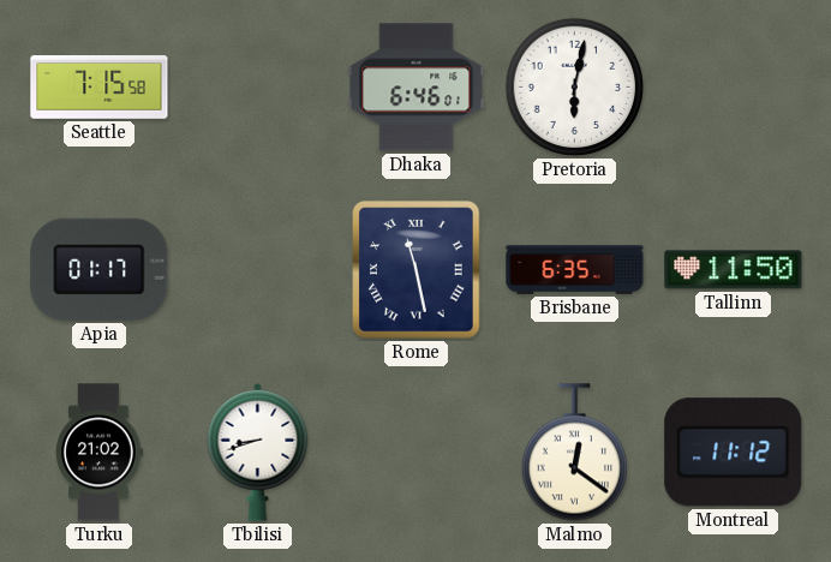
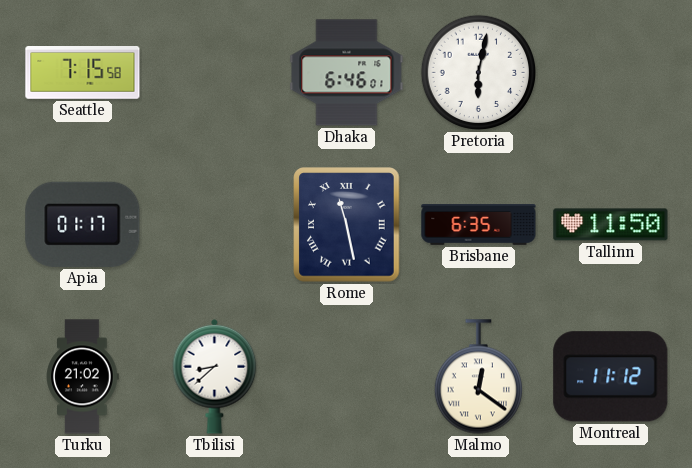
Tbilisi: 8:42 -> 8:38 (215, 376)
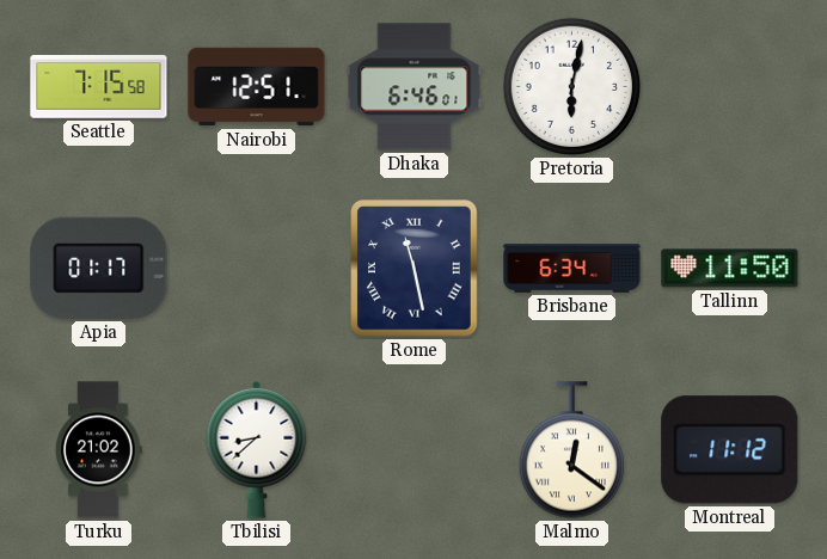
Nairobi: none -> 12:51 (257, 87)
Brisbane: 6:35 -> 6:34 (572, 269)
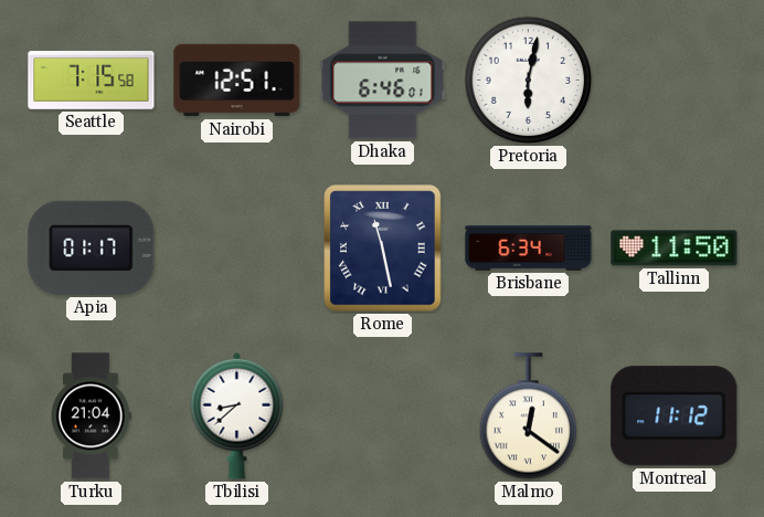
Turku: 21:02 -> 21:04 (92, 416)
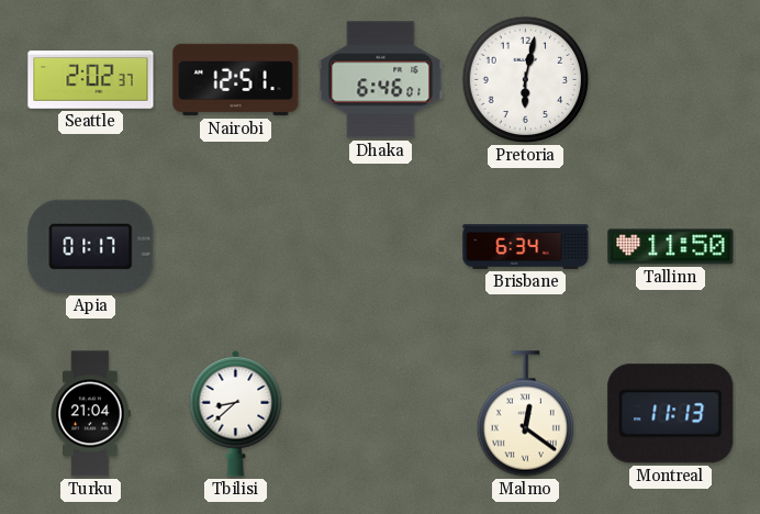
Seattle: 7:15 -> 2:02 (91, 80)
Rome: 11:28 -> none (383, 249)
Montreal: 11:12 -> 11:13 (671, 414)
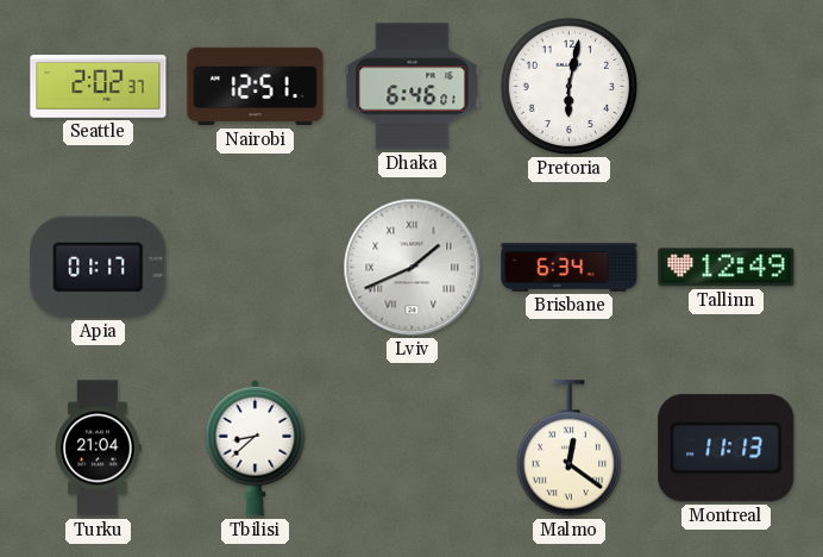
Lviv: none -> 1:41 (413, 268)
Tallinn: 11:50 -> 12:49 (727, 268)
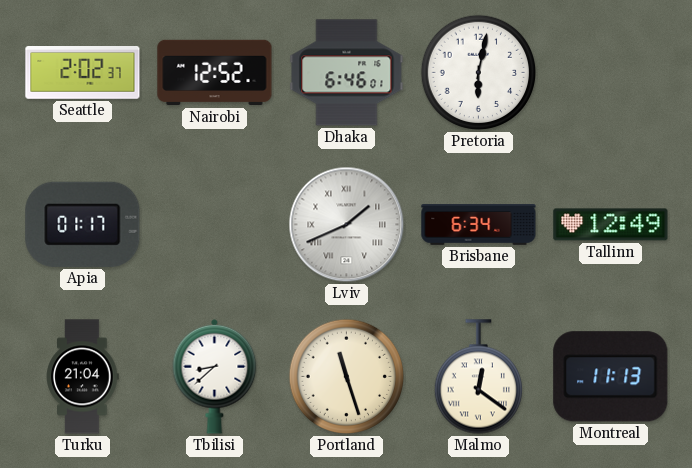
Nairobi: 12:51 -> 12:52 (215, 73)
Portland: none -> 11:27 (347, 377)
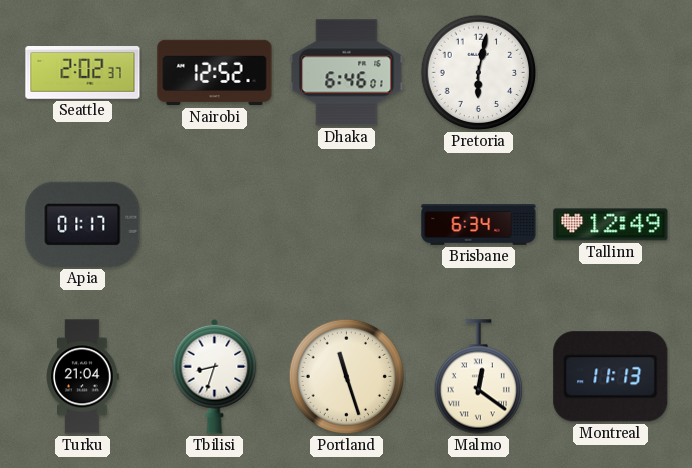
Lviv: 1:41 -> none (347, 225)
Tbilisi: 8:38 -> 8:33 (215, 376)
